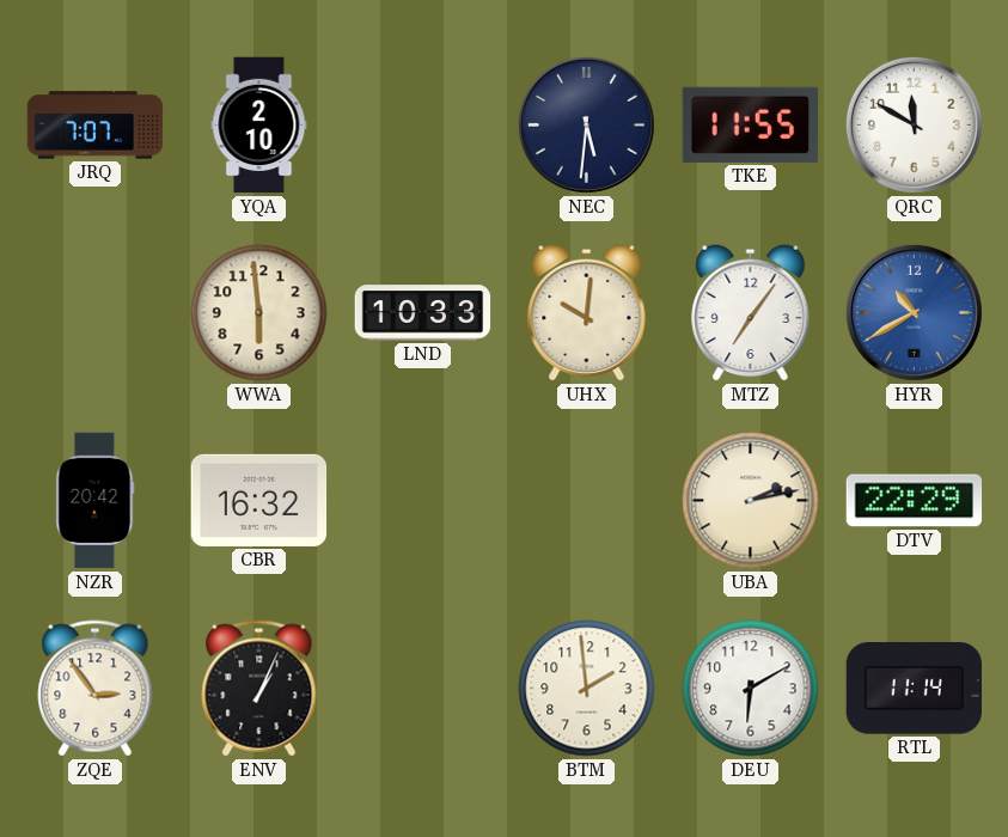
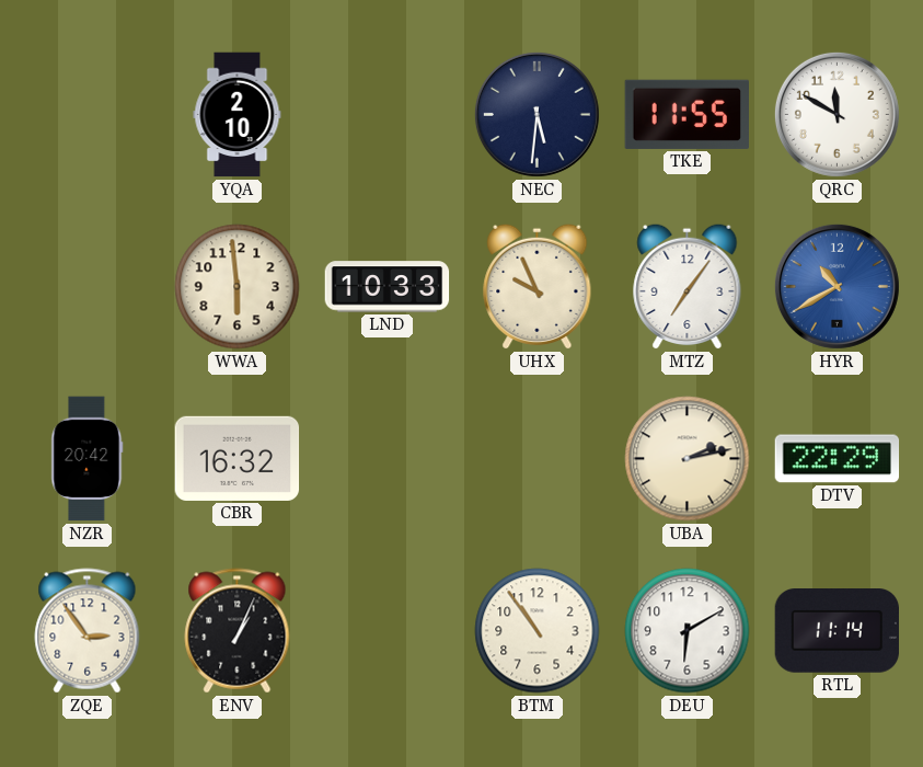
JRQ: 7:07 -> none (96, 126)
UHX: 10:01 -> 9:56 (538, 286)
BTM: 1:59 -> 10:54 (538, 631)
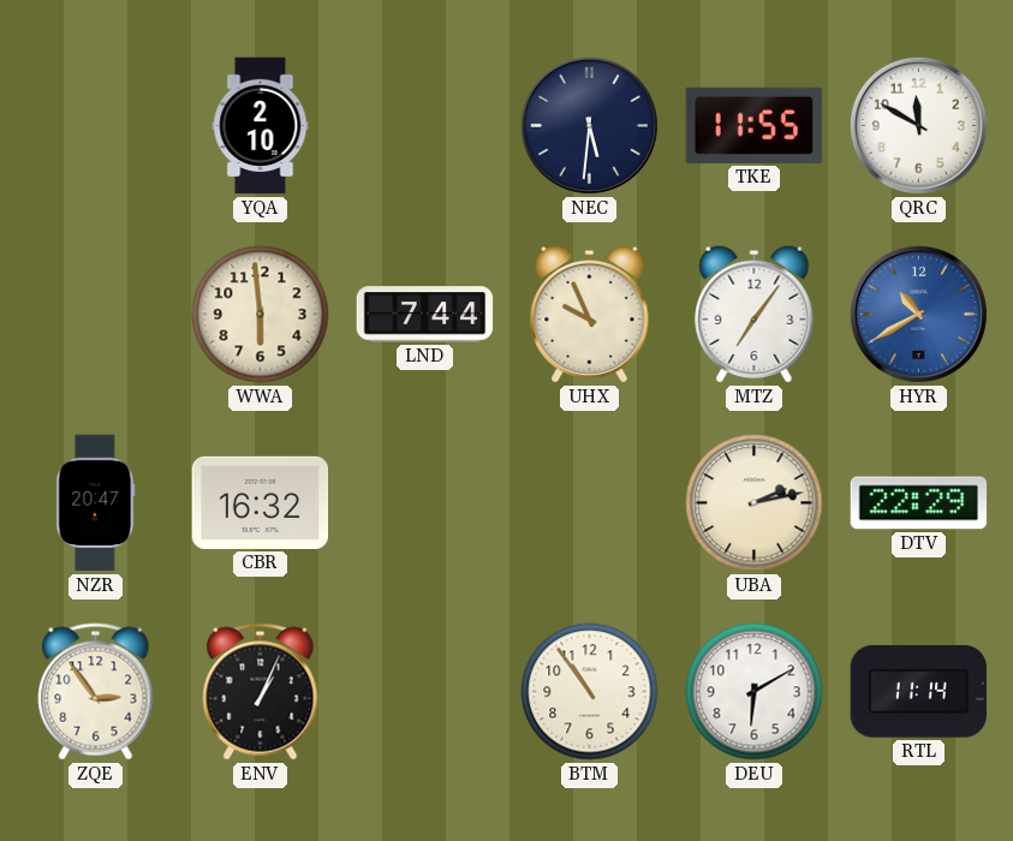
LND: 10:33 -> 7:44 (425, 315)
NZR: 20:42 -> 20:47 (96, 503)
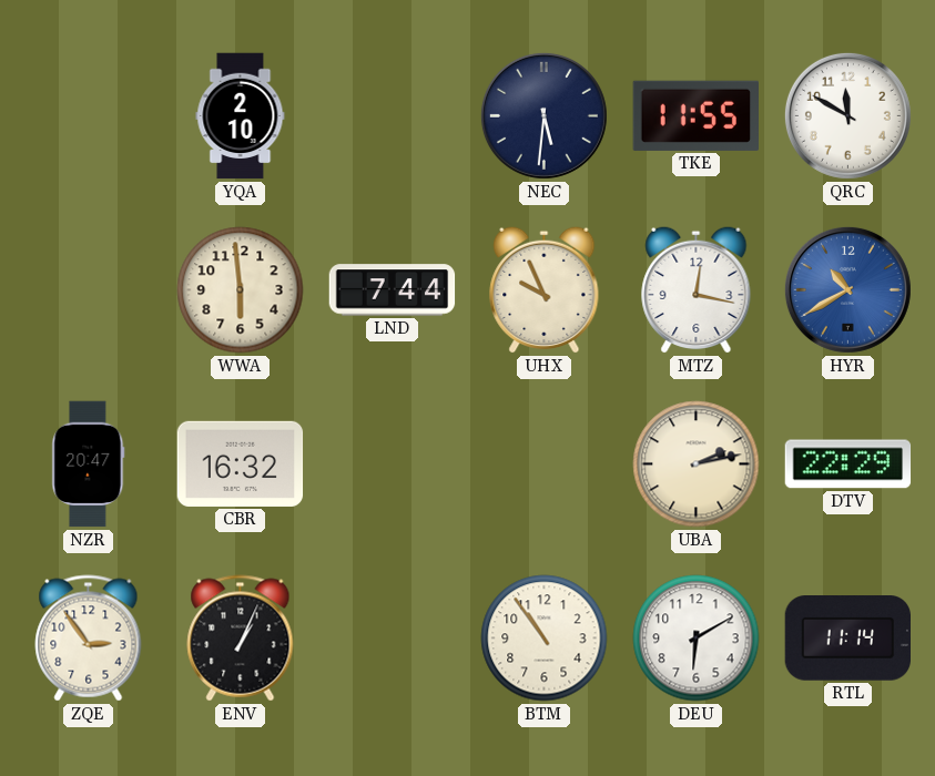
MTZ: 7:06 -> 12:17 (697, 289)
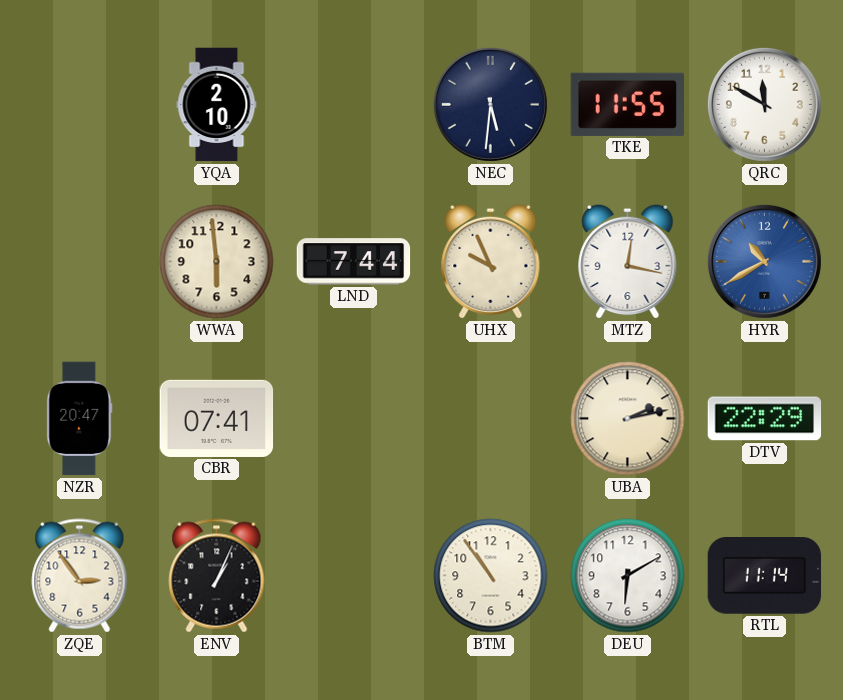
CBR: 16:32 -> 07:41 (217, 418)
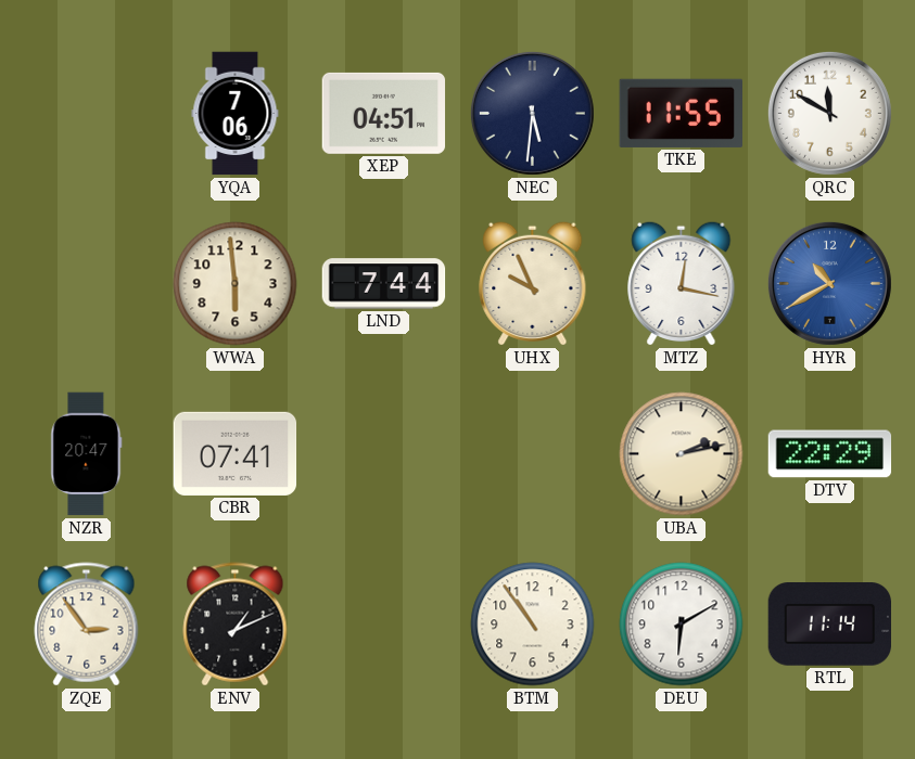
YQA: 2:10 -> 7:06 (236, 114)
XEP: none -> 04:51 (384, 113)
ENV: 1:04 -> 1:11 (236, 625)
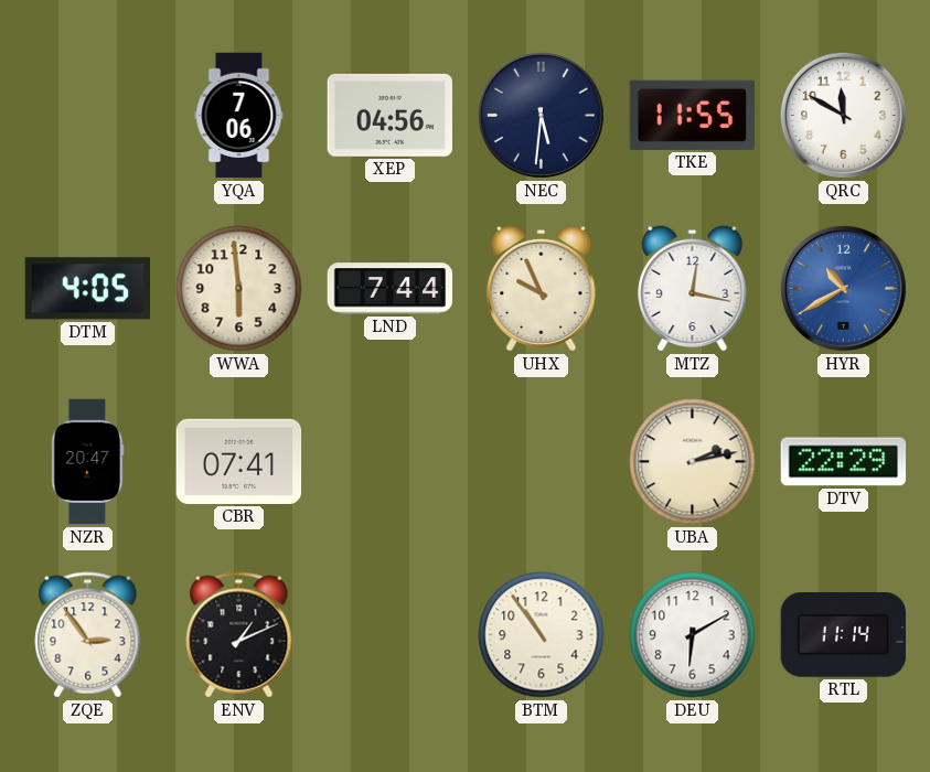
XEP: 04:51 -> 04:56 (391, 115)
DTM: none -> 4:05 (87, 289)
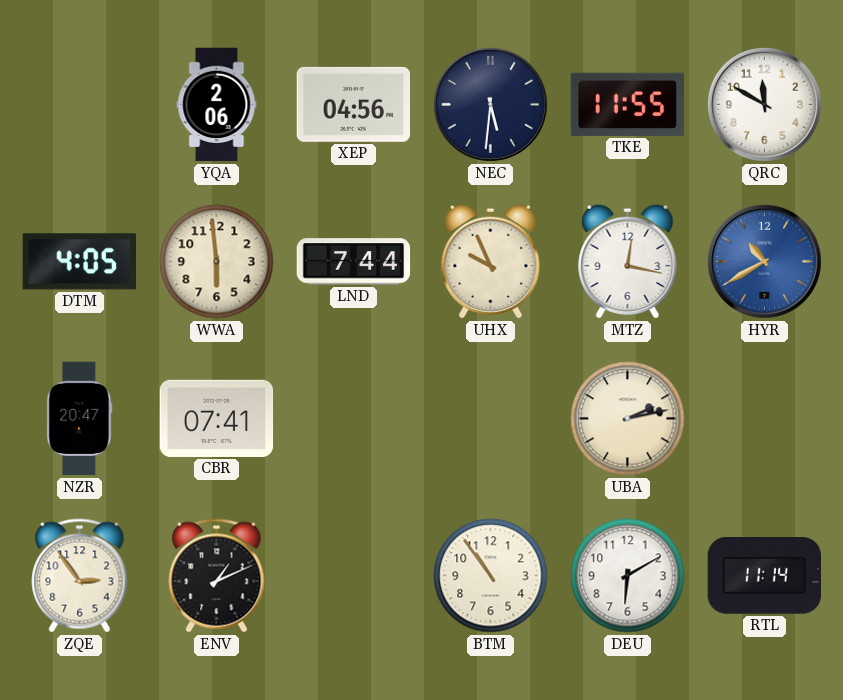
YQA: 7:06 -> 2:06 (217, 105)
DTV: 22:29 -> none (844, 462)
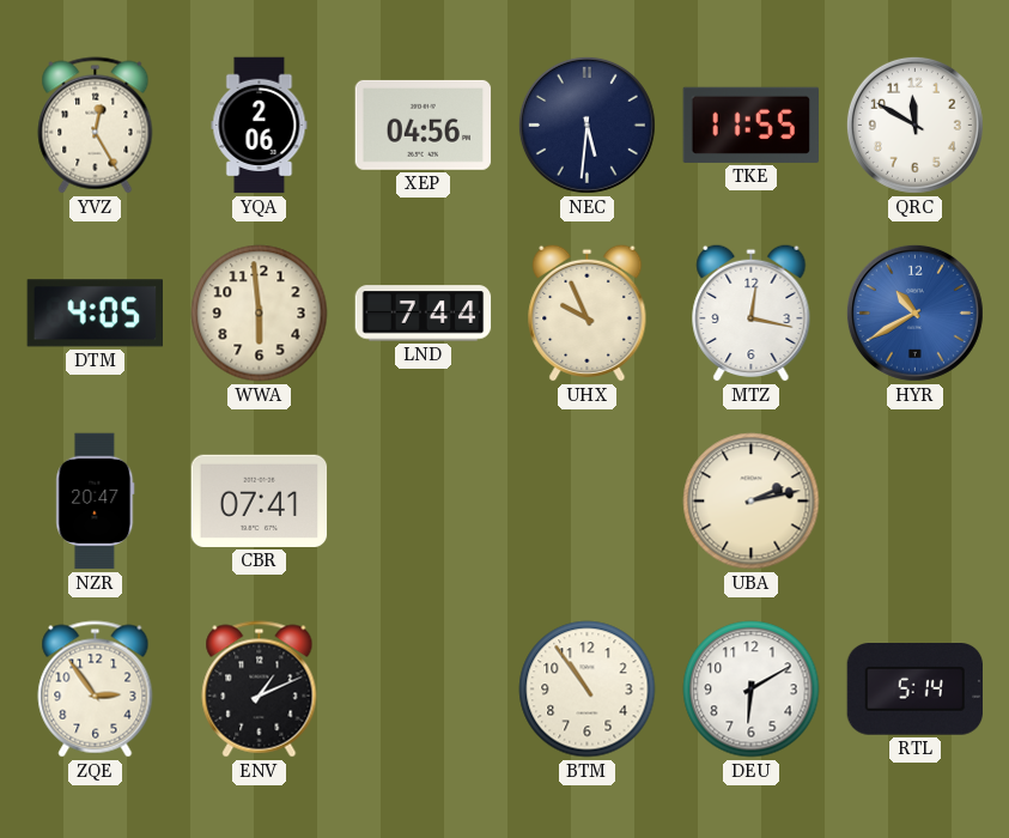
YVZ: none -> 12:25 (96, 126)
RTL: 11:14 -> 5:14 (914, 690)
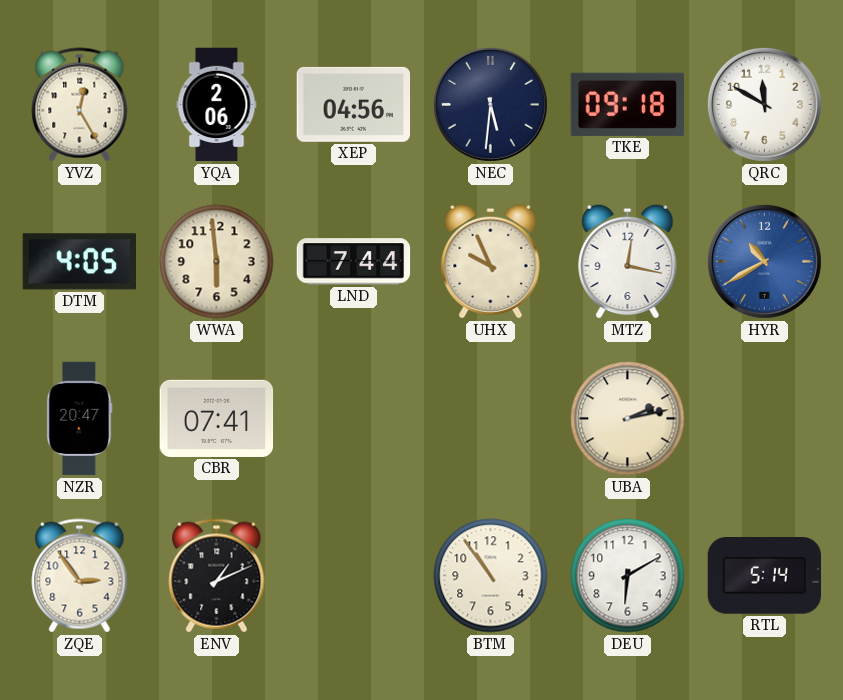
TKE: 11:55 -> 09:18 (627, 104)
